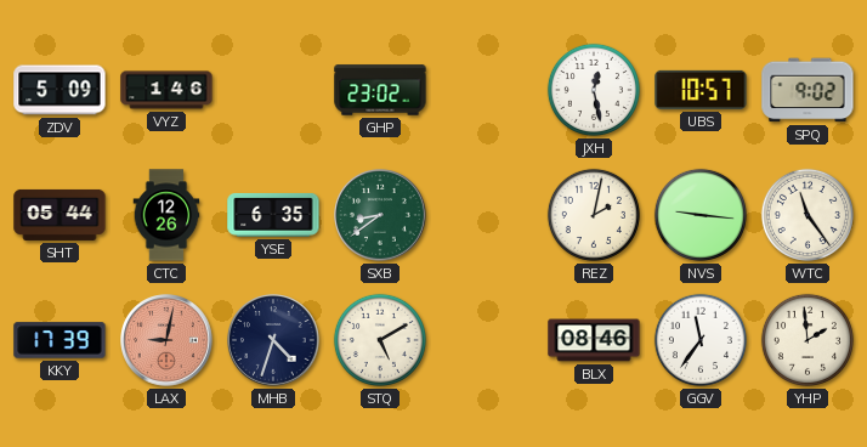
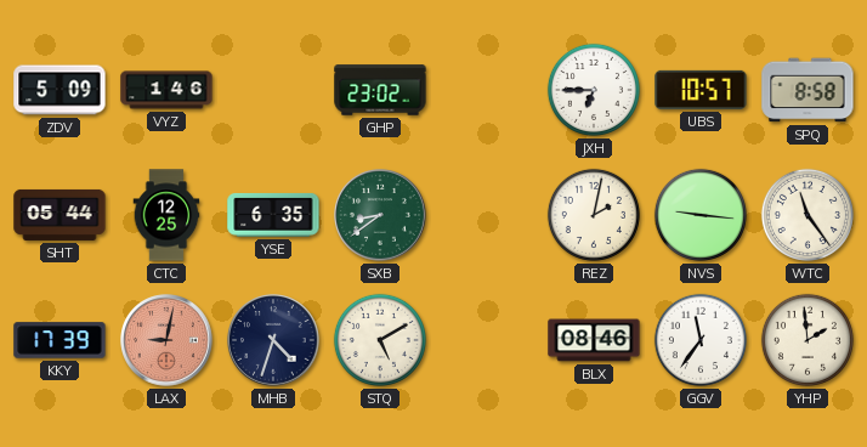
JXH: 12:28 -> 6:45 (594, 90)
SPQ: 9:02 -> 8:58 (807, 90)
CTC: 12:26 -> 12:25 (166, 215)
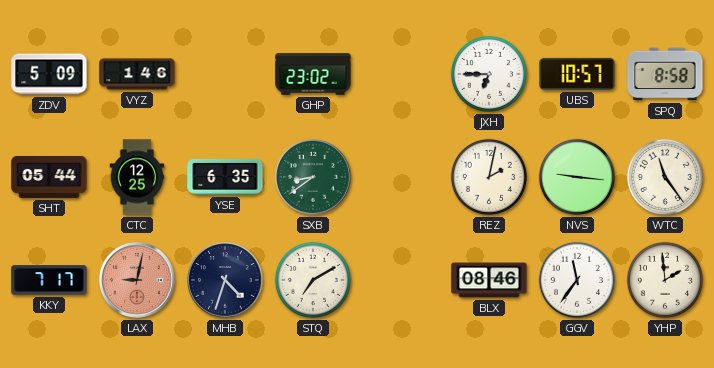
KKY: 17:39 -> 7:17 (49, 280)
STQ: 5:10 -> 7:10 (313, 280)
